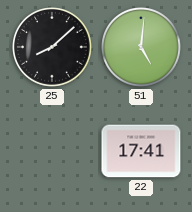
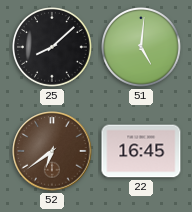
52: none -> 6:39 (52, 151)
22: 17:41 -> 16:45 (141, 151)
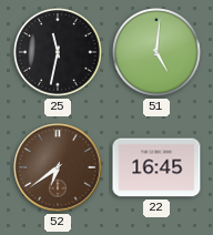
25: 8:08 -> 11:32 (59, 53)
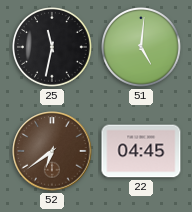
22: 16:45 -> 04:45 (141, 151)
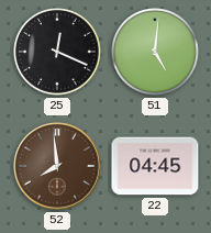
25: 11:32 -> 12:19 (58, 53)
52: 6:39 -> 7:59 (57, 166)
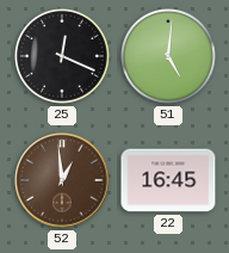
52: 7:59 -> 12:59 (62, 180)
22: 04:45 -> 16:45 (168, 180)
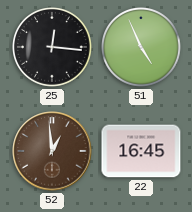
25: 12:19 -> 12:16 (53, 48)
51: 5:01 -> 4:56 (142, 48)
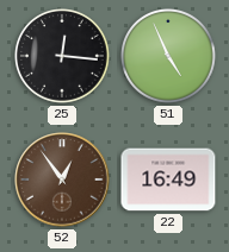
52: 12:59 -> 12:54 (62, 179)
22: 16:45 -> 16:49 (168, 179)
